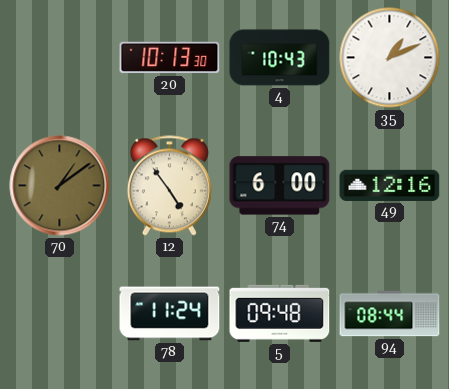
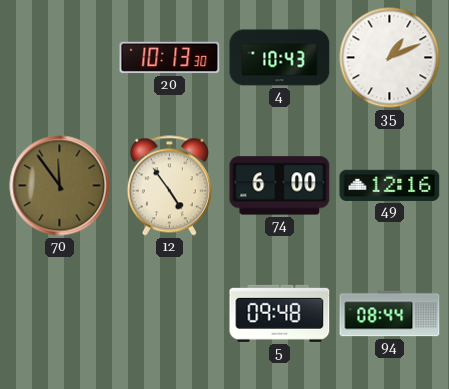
70: 1:09 -> 11:54 (60, 186)
78: 11:24 -> none (170, 314)
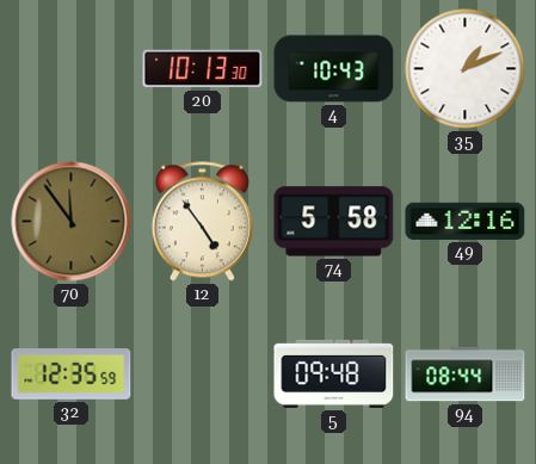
74: 6:00 -> 5:58 (334, 222)
32: none -> 12:35 (72, 375)
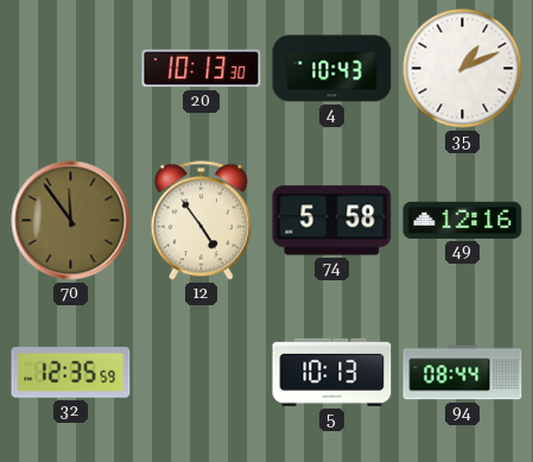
5: 09:48 -> 10:13 (332, 372)
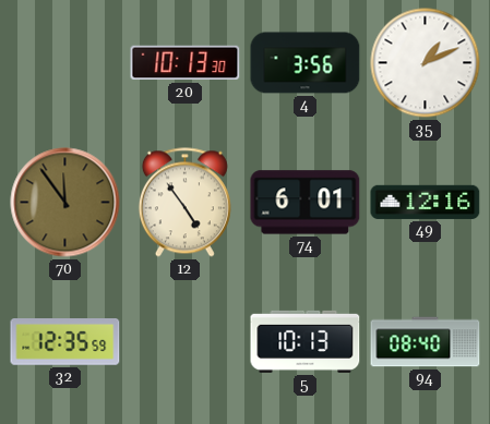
4: 10:43 -> 3:56 (306, 63)
74: 5:58 -> 6:01 (306, 203)
94: 08:44 -> 08:40 (426, 342)
